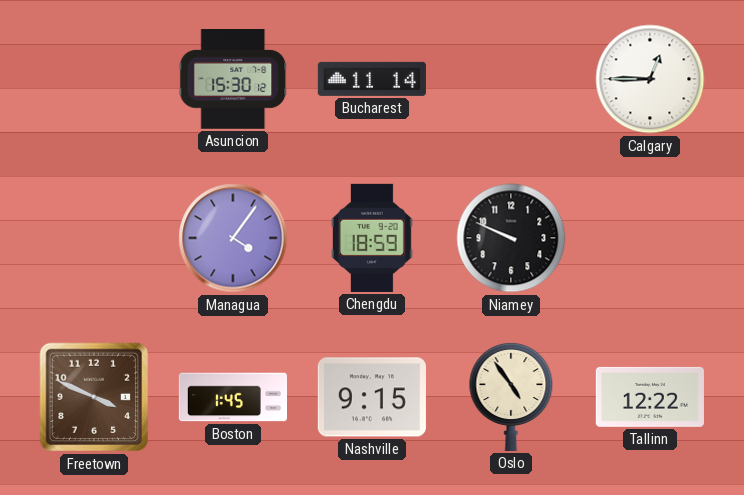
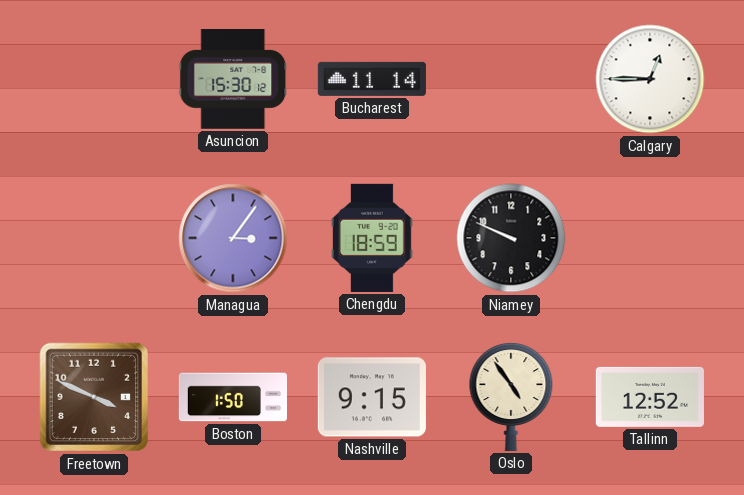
Managua: 4:06 -> 3:06 (233, 238)
Boston: 1:45 -> 1:50 (232, 397)
Tallinn: 12:22 -> 12:52 (650, 397)
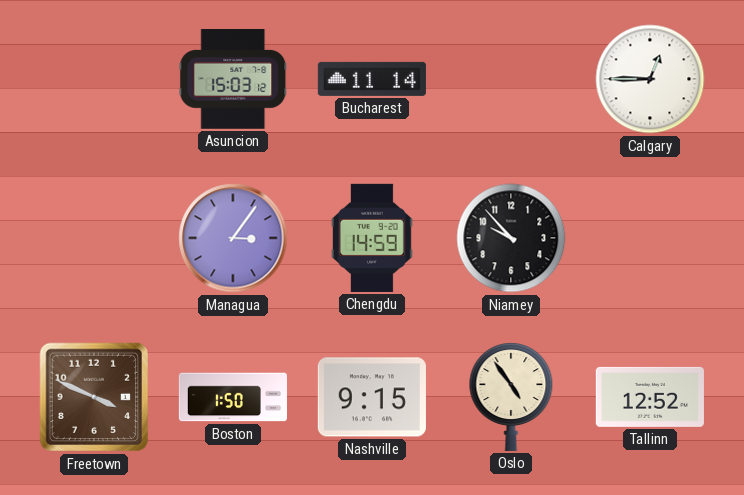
Asuncion: 15:30 -> 15:03 (233, 80)
Chengdu: 18:59 -> 14:59 (372, 238)
Niamey: 9:49 -> 9:53 (511, 238)
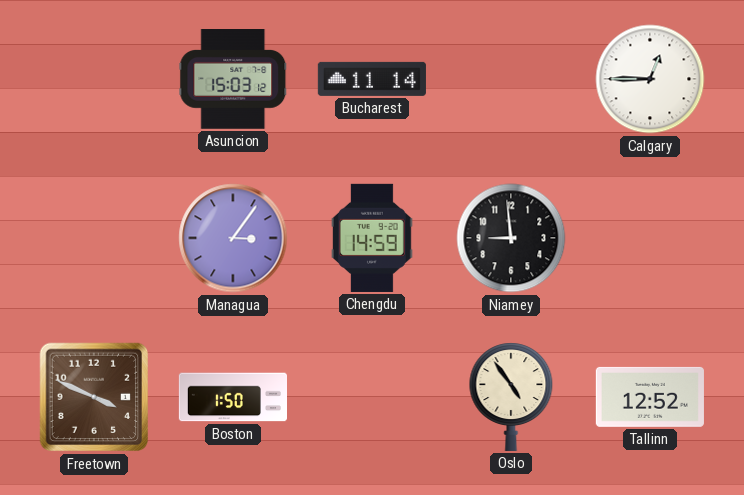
Niamey: 9:53 -> 8:59 (511, 238)
Nashville: 9:15 -> none (372, 397)
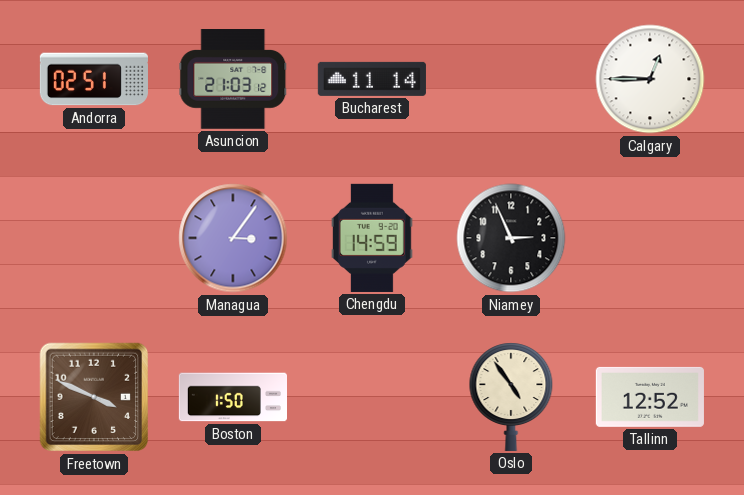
Andorra: none -> 02:51 (94, 79)
Asuncion: 15:03 -> 21:03 (233, 80)
Niamey: 8:59 -> 2:56 (511, 238)
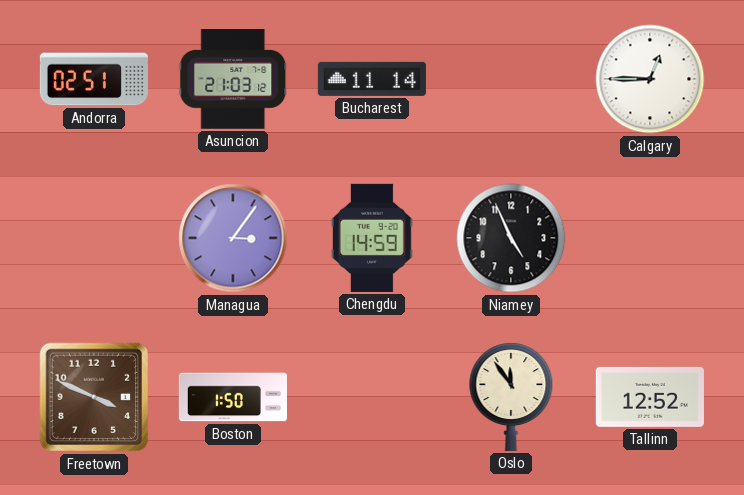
Niamey: 2:56 -> 4:56 (511, 238)
Oslo: 4:54 -> 11:54 (511, 397)
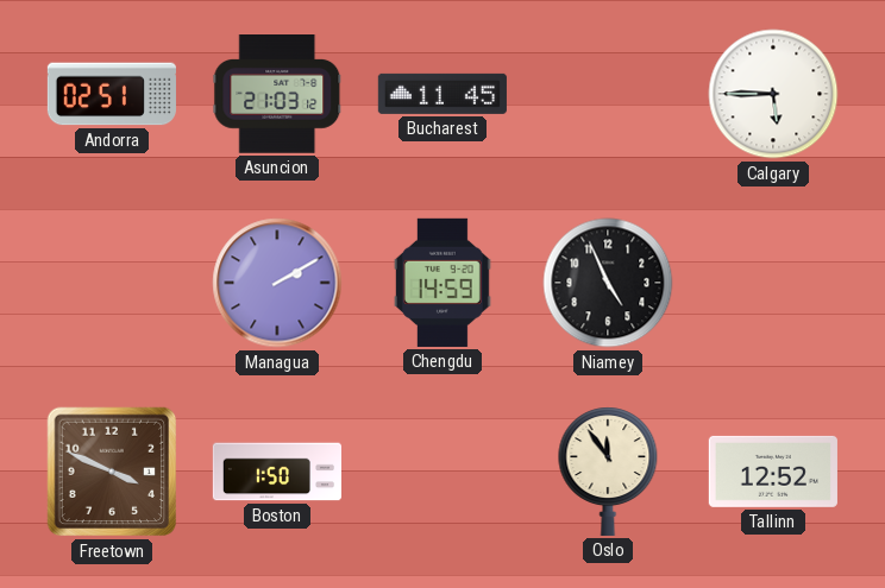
Bucharest: 11:14 -> 11:45 (442, 94)
Calgary: 12:45 -> 5:45 (773, 94)
Managua: 3:06 -> 2:10 (277, 283)
